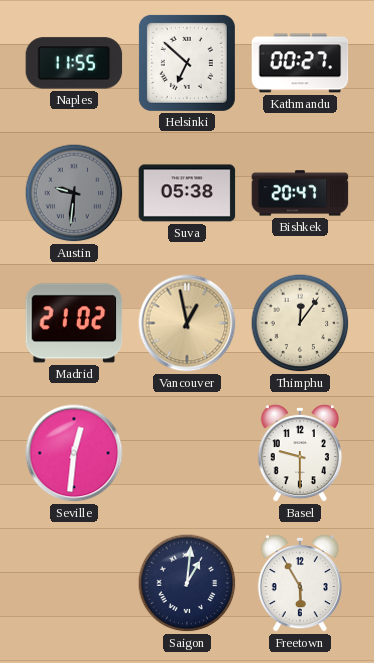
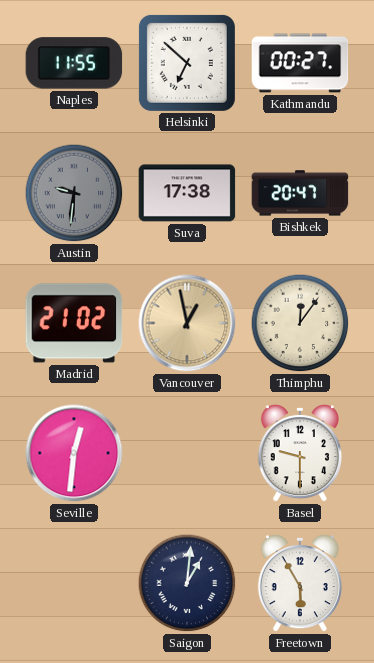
Suva: 05:38 -> 17:38 (187, 193)
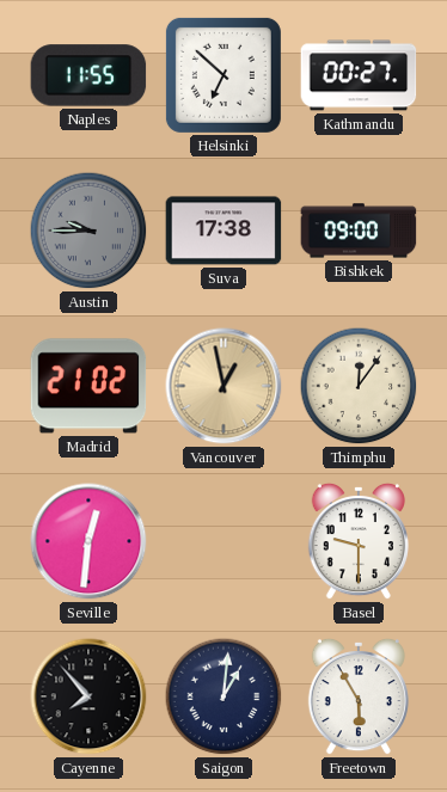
Austin: 9:31 -> 9:45 (88, 231)
Bishkek: 20:47 -> 09:00 (359, 231)
Cayenne: none -> 7:53 (88, 696)
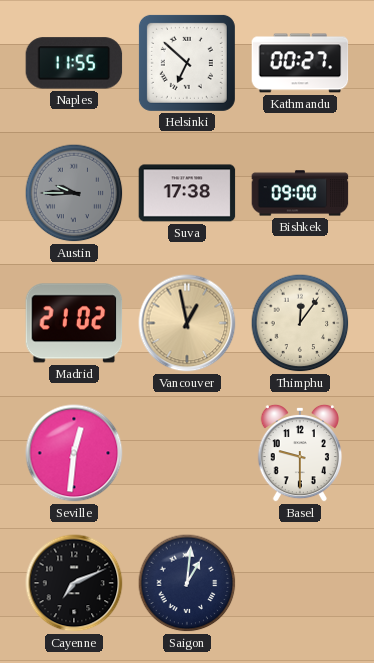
Cayenne: 7:53 -> 7:11 (74, 583)
Freetown: 5:55 -> none (359, 696)
